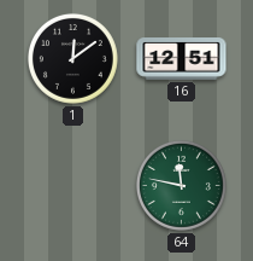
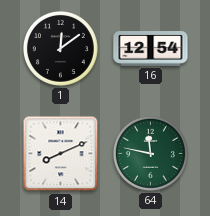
16: 12:51 -> 12:54 (151, 49)
14: none -> 8:11 (61, 154)
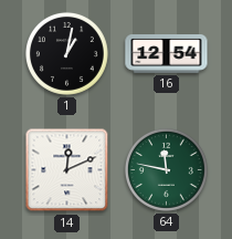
1: 12:09 -> 1:02 (66, 53)
14: 8:11 -> 12:11 (67, 170)
